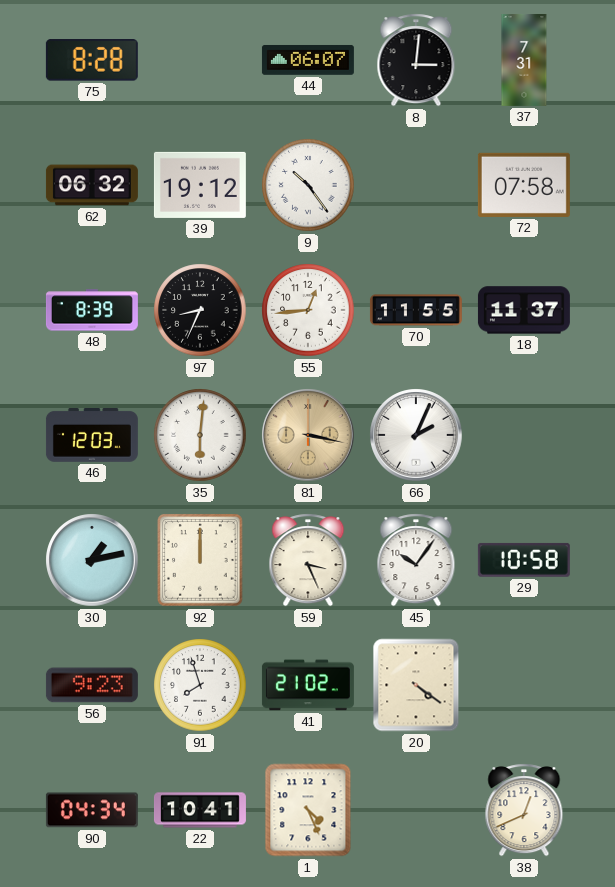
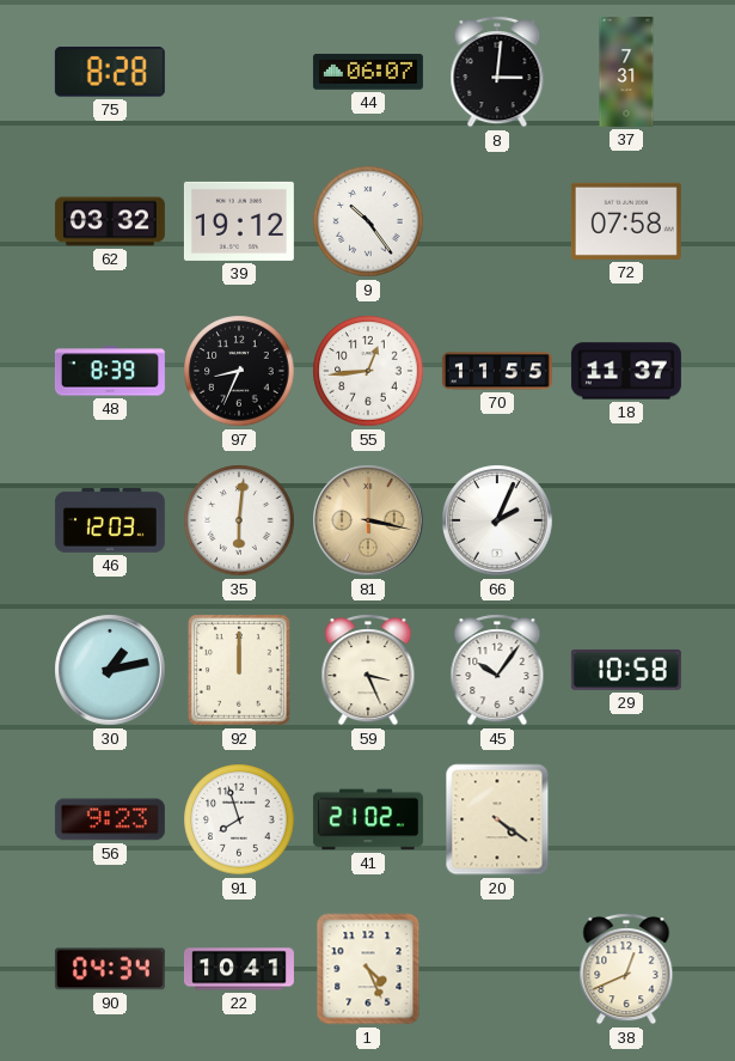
62: 06:32 -> 03:32 (110, 221)
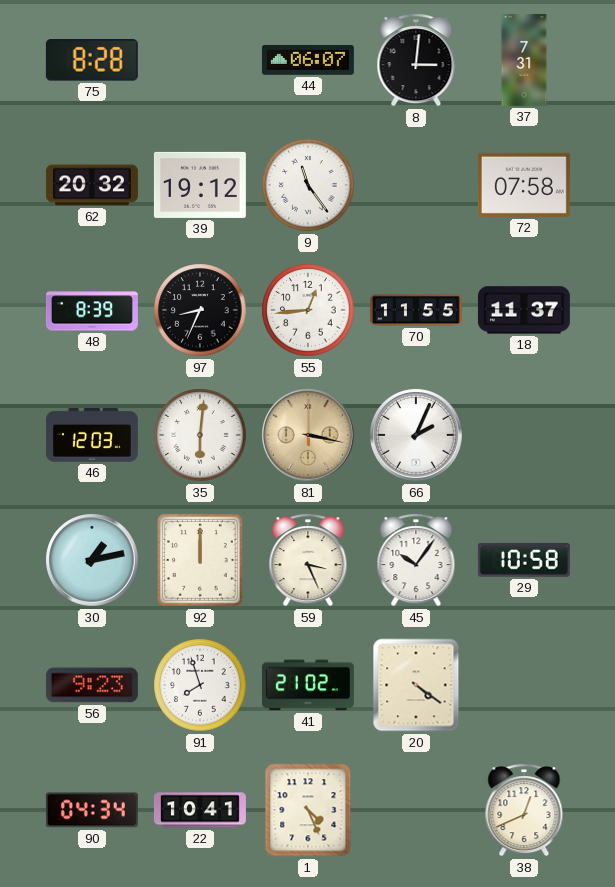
62: 03:32 -> 20:32 (92, 185)
9: 10:24 -> 11:24 (308, 185)
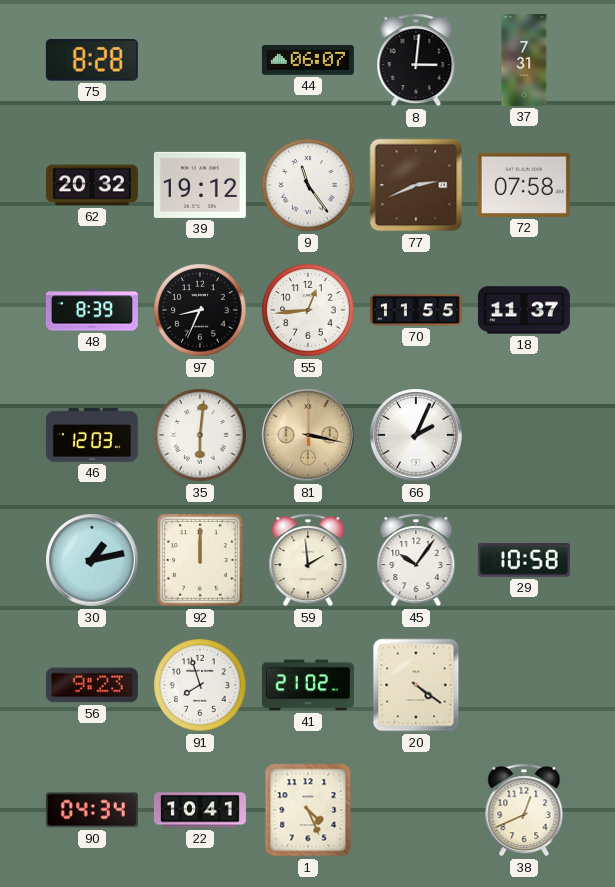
77: none -> 2:41 (416, 185)
59: 3:26 -> 1:59 (308, 560)
